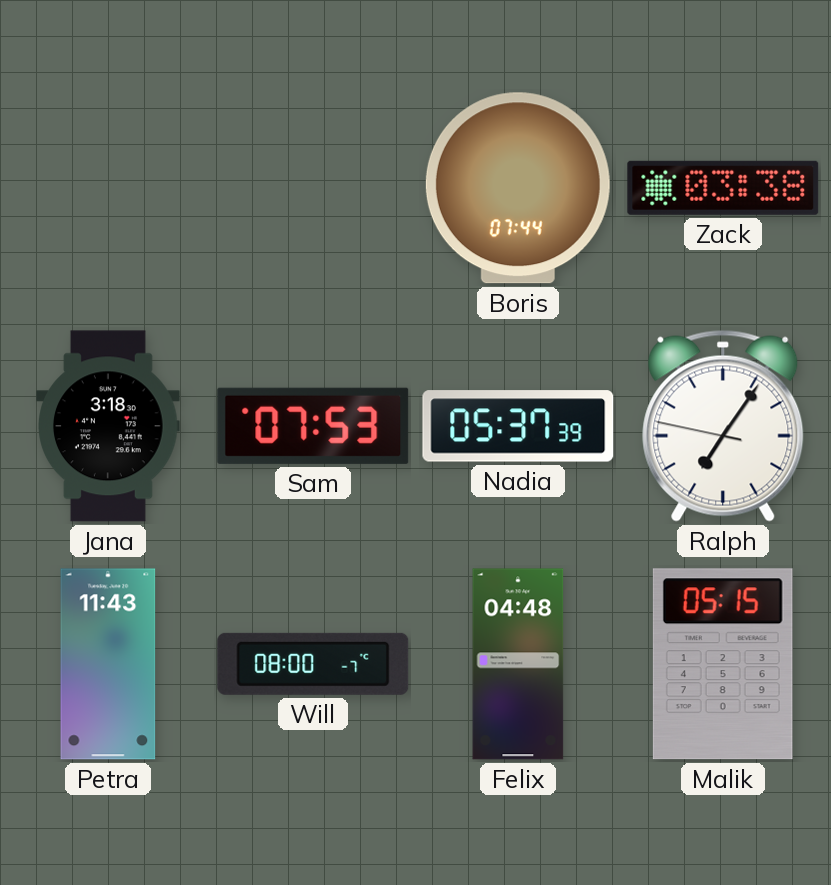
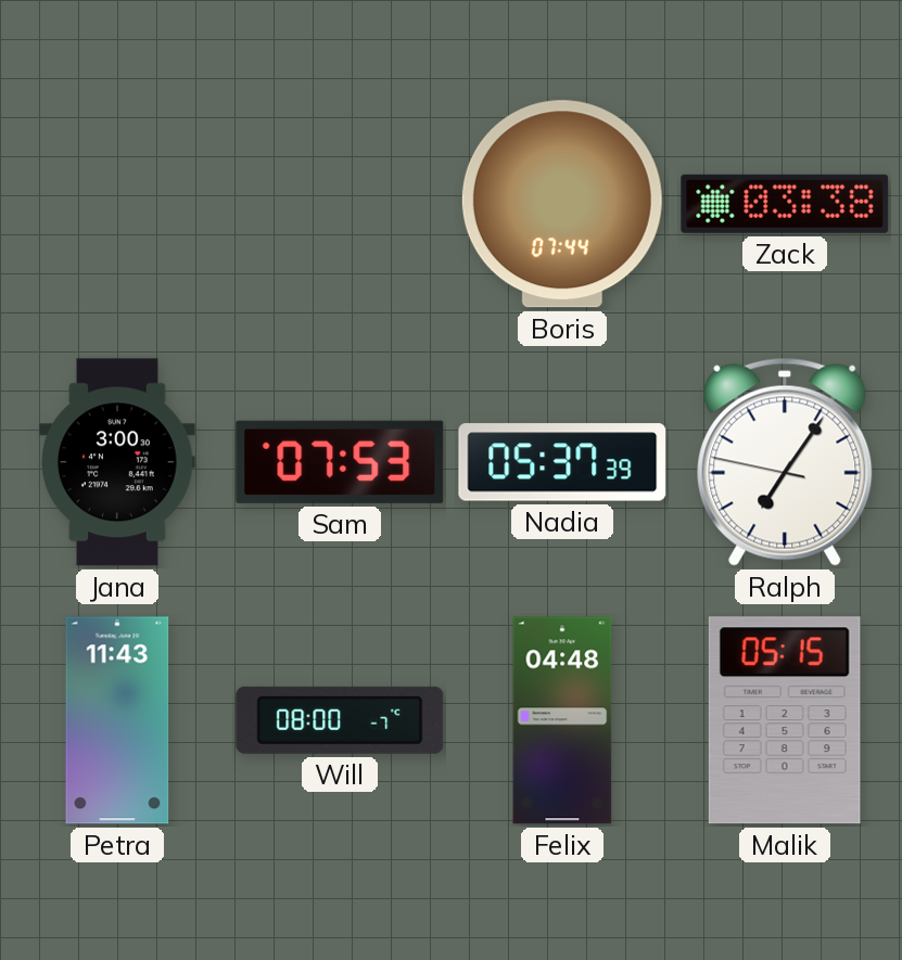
Jana: 3:18 -> 3:00 (117, 462)
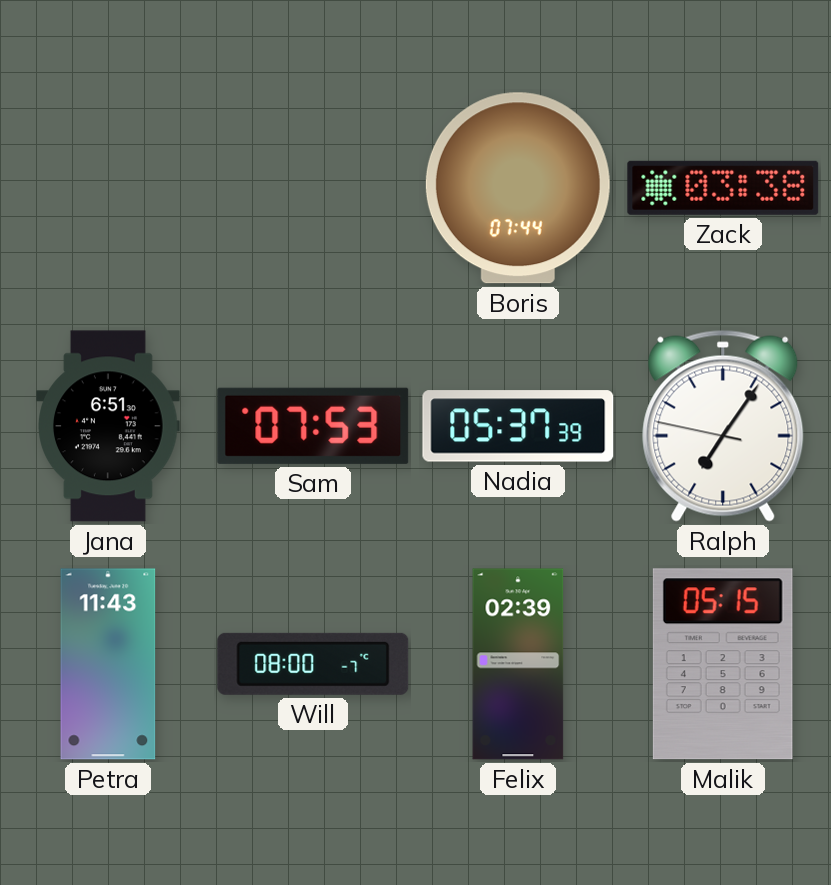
Jana: 3:00 -> 6:51 (108, 426)
Felix: 04:48 -> 02:39 (518, 664)
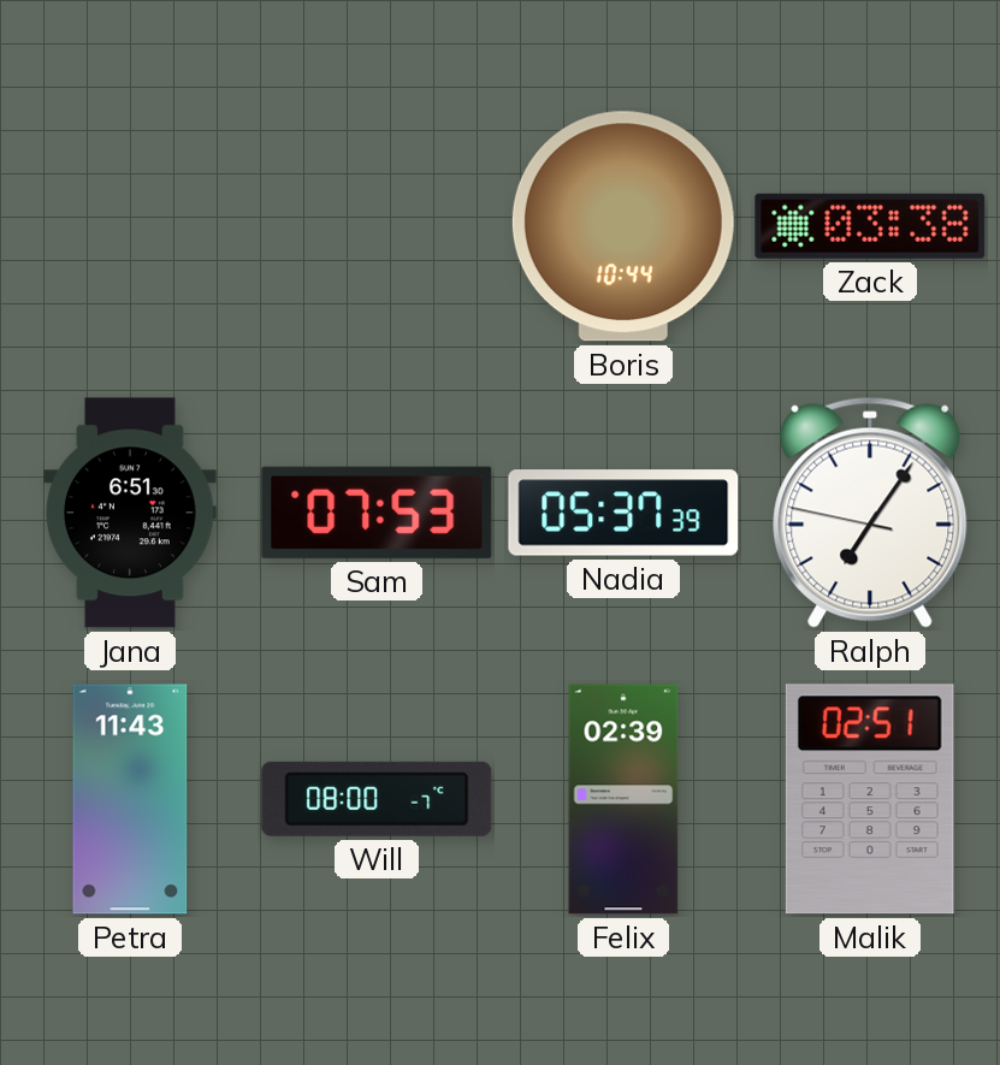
Boris: 07:44 -> 10:44 (623, 226)
Malik: 05:15 -> 02:51 (870, 799)
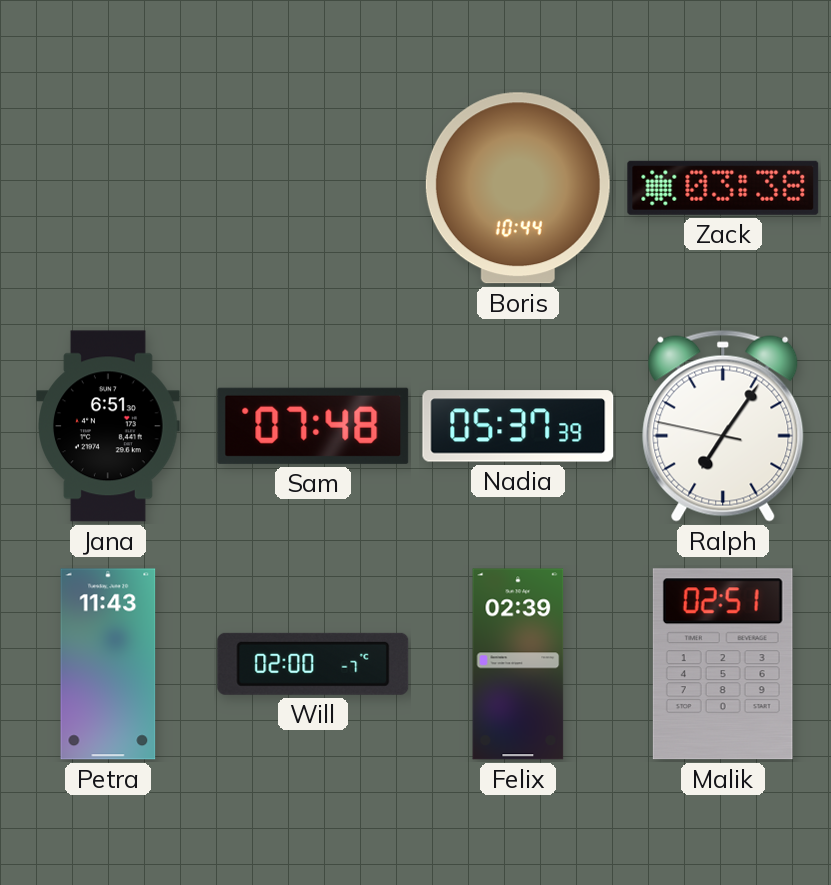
Sam: 07:53 -> 07:48 (313, 426)
Will: 08:00 -> 02:00 (313, 664)
